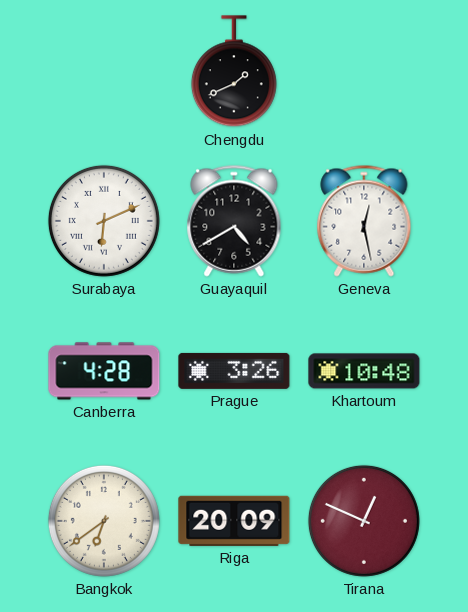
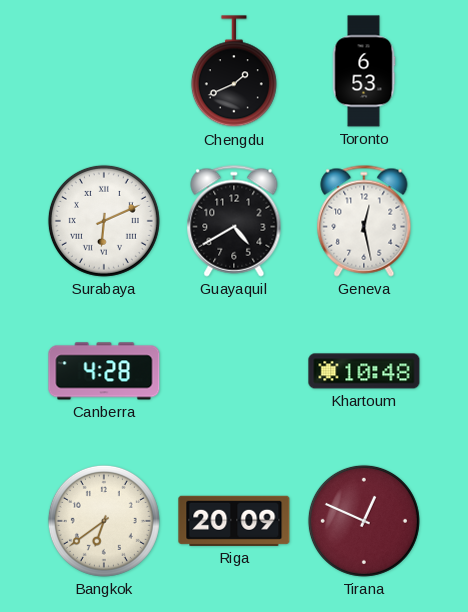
Toronto: none -> 6:53 (364, 71)
Prague: 3:26 -> none (234, 371)
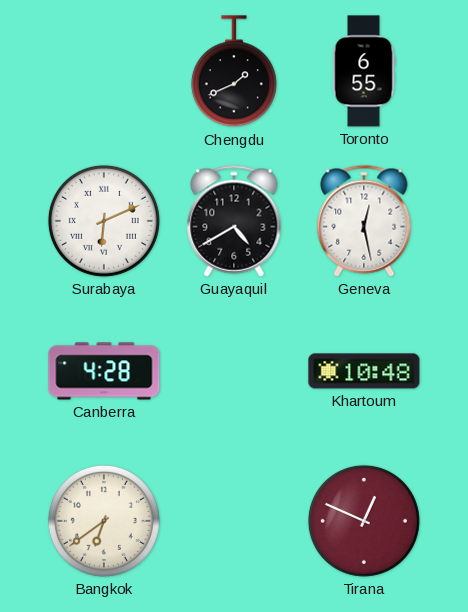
Toronto: 6:53 -> 6:55 (364, 71)
Riga: 20:09 -> none (234, 521)
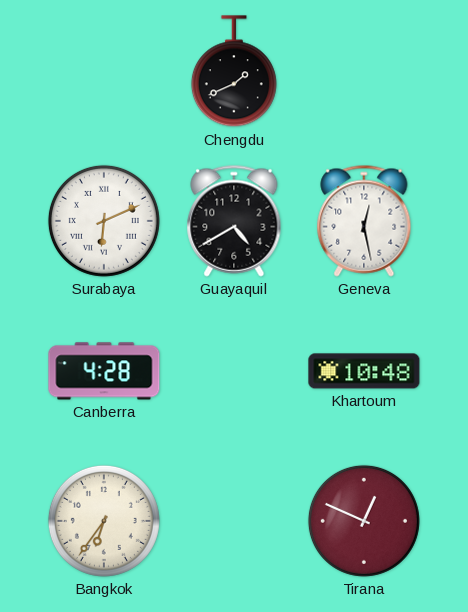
Toronto: 6:55 -> none (364, 71)
Bangkok: 6:39 -> 6:36 (104, 521)
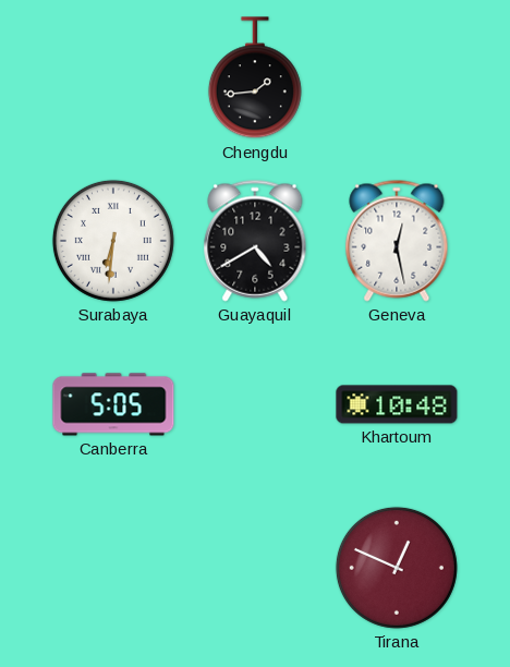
Chengdu: 1:41 -> 1:44 (255, 78)
Surabaya: 6:11 -> 6:31 (113, 241)
Canberra: 4:28 -> 5:05 (113, 404)
Bangkok: 6:36 -> none (104, 521)
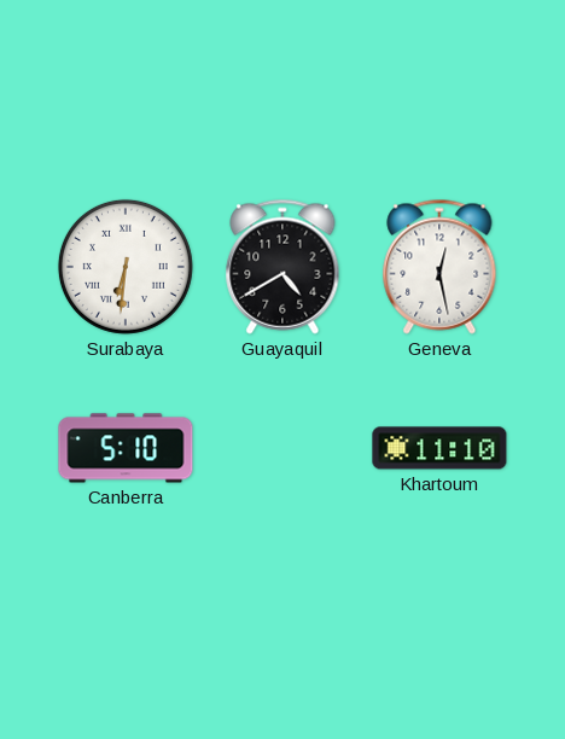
Chengdu: 1:44 -> none (255, 78)
Canberra: 5:05 -> 5:10 (126, 448)
Khartoum: 10:48 -> 11:10 (439, 448)
Tirana: 12:49 -> none (397, 568)
